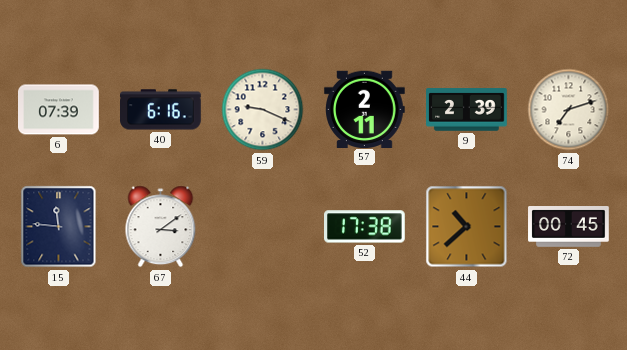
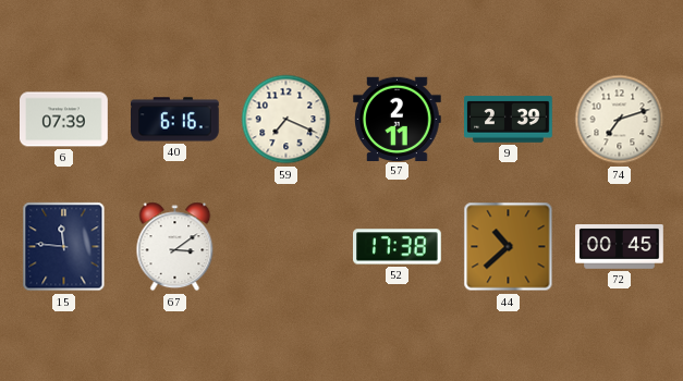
59: 9:19 -> 7:19 (286, 120)
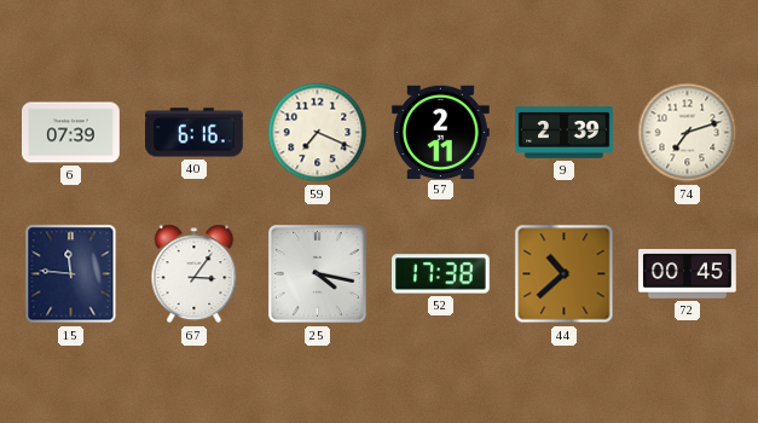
67: 3:09 -> 3:06 (195, 274)
25: none -> 4:17 (318, 274)
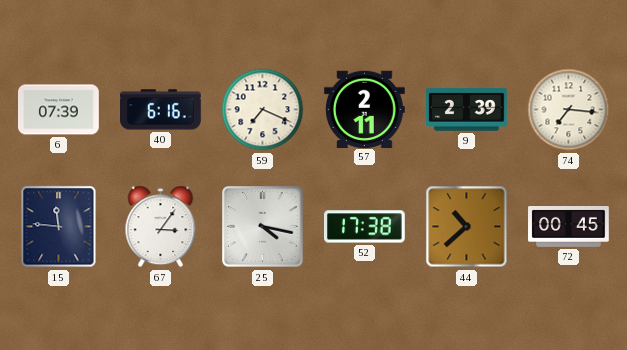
74: 7:12 -> 7:16 (569, 110)
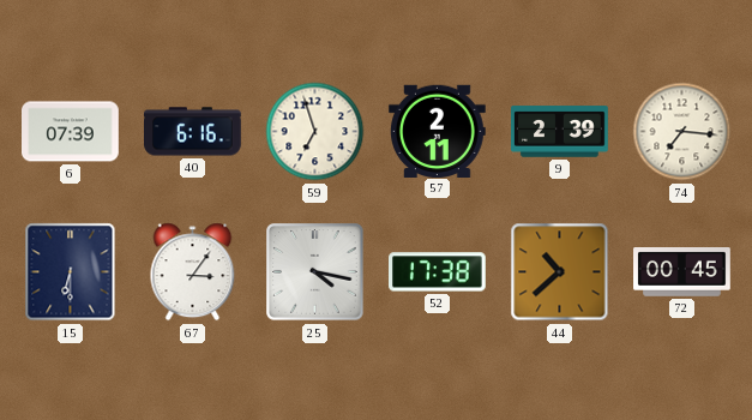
59: 7:19 -> 6:57 (315, 132)
15: 11:46 -> 6:30 (71, 272)
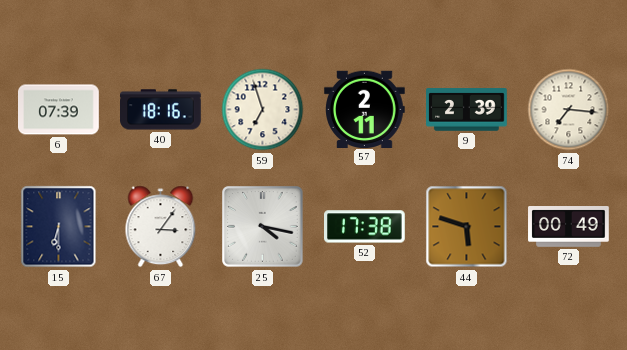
40: 6:16 -> 18:16 (161, 110)
44: 10:38 -> 5:48 (467, 227)
72: 00:45 -> 00:49 (569, 227)
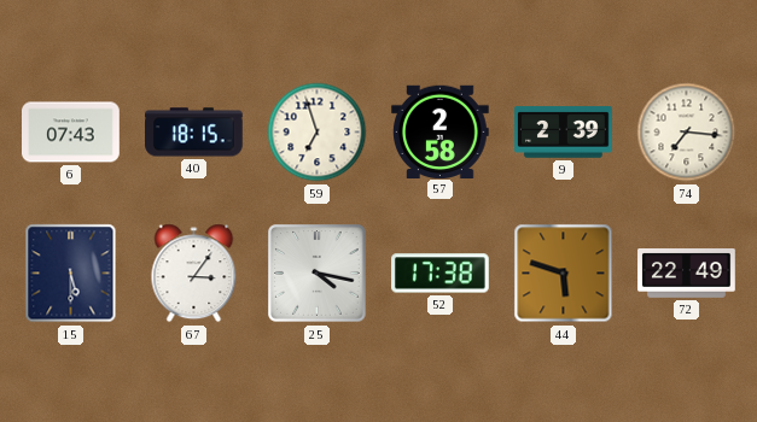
6: 07:39 -> 07:43 (71, 133)
40: 18:16 -> 18:15 (194, 133)
57: 2:11 -> 2:58 (441, 131)
15: 6:30 -> 5:30 (71, 274)
72: 00:49 -> 22:49 (687, 274)
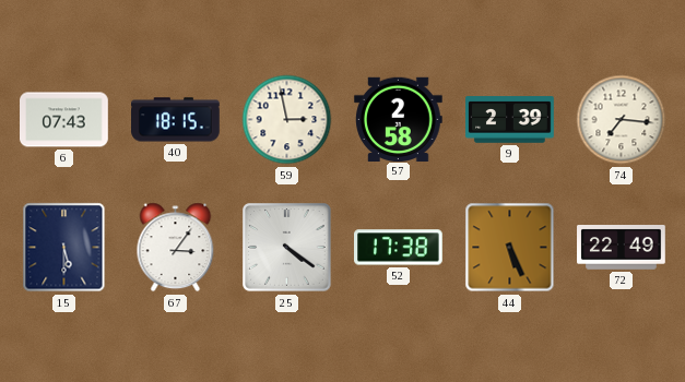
59: 6:57 -> 2:58 (287, 120)
25: 4:17 -> 4:21 (287, 248)
44: 5:48 -> 5:26 (510, 248)
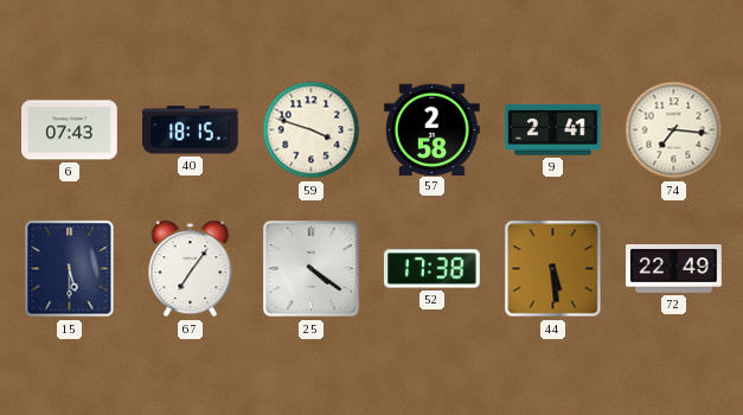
59: 2:58 -> 3:48 (312, 130)
9: 2:39 -> 2:41 (553, 130)
67: 3:06 -> 7:06 (191, 269)
44: 5:26 -> 5:29 (553, 269)
